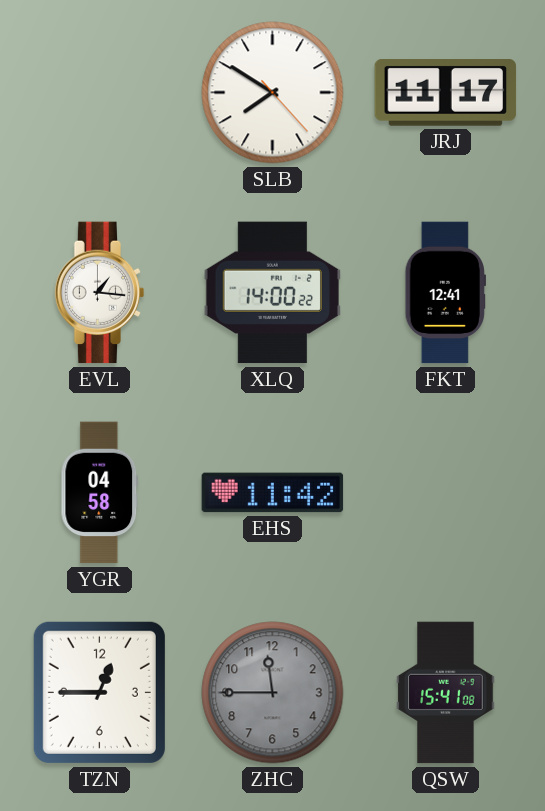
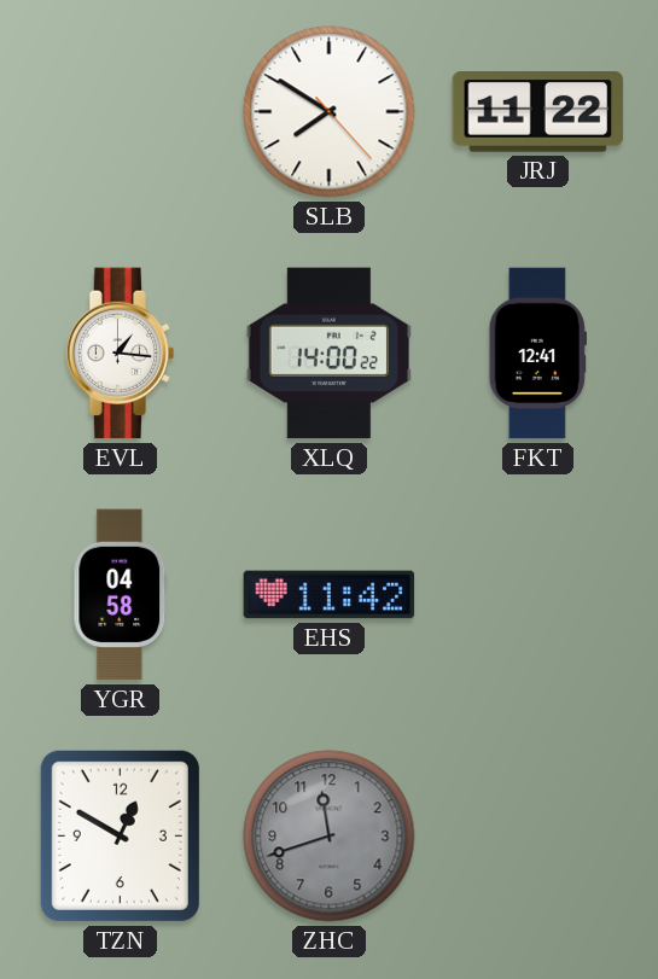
JRJ: 11:17 -> 11:22 (538, 112)
TZN: 12:45 -> 12:50 (120, 835)
ZHC: 11:45 -> 11:42 (330, 837)
QSW: 15:41 -> none (446, 693)
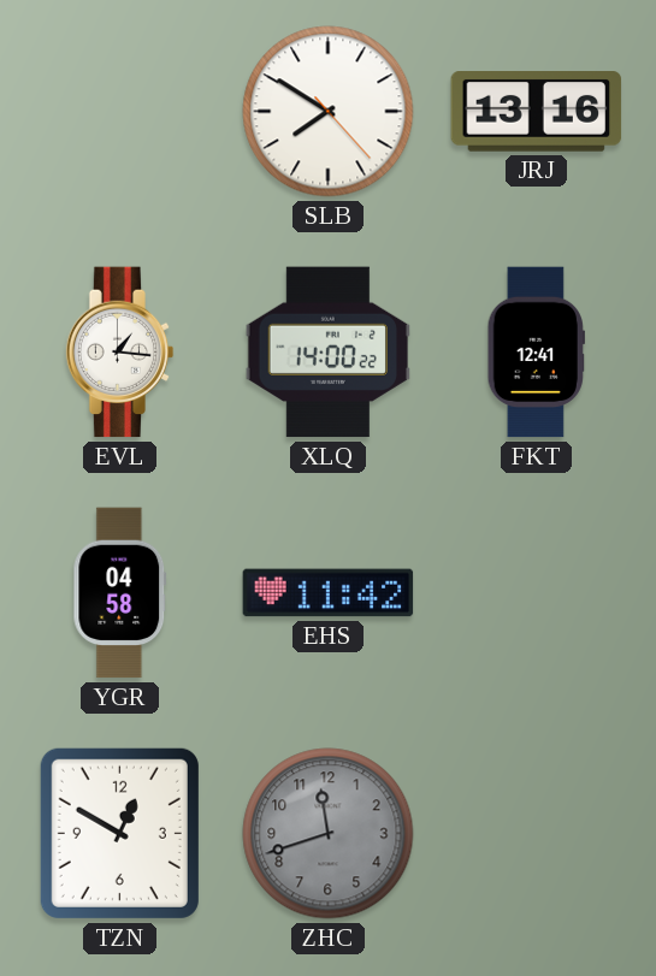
JRJ: 11:22 -> 13:16 (537, 112)
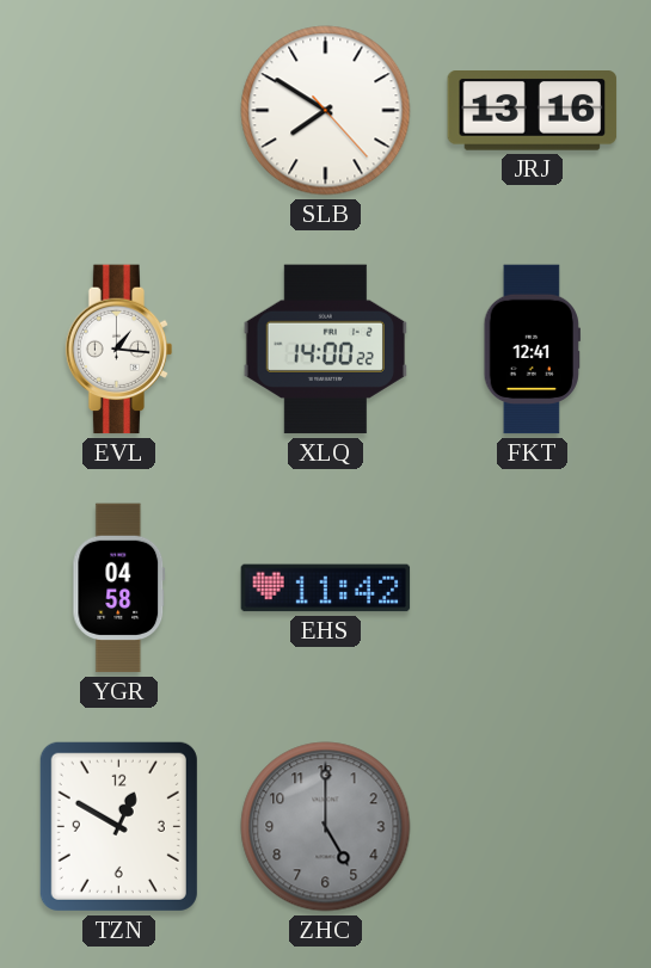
ZHC: 11:42 -> 5:00 (326, 827)
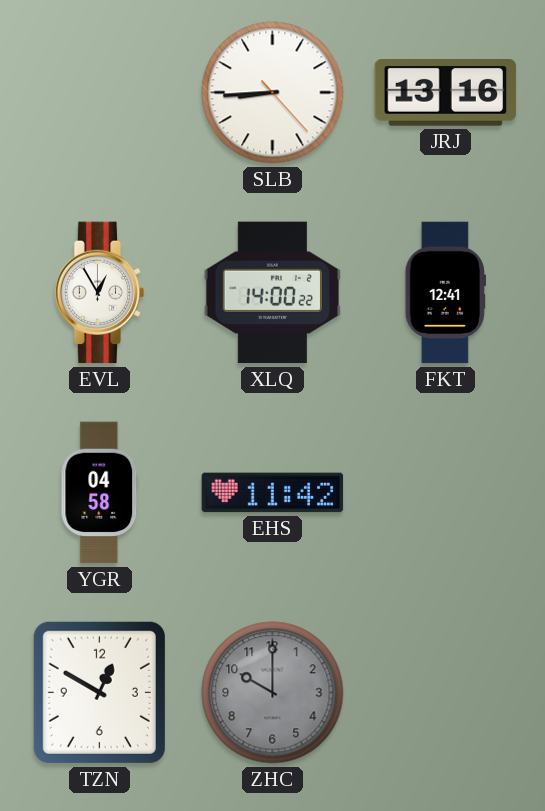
SLB: 7:50 -> 8:44 (273, 93)
EVL: 1:16 -> 12:55 (100, 293)
ZHC: 5:00 -> 10:00 (273, 693)
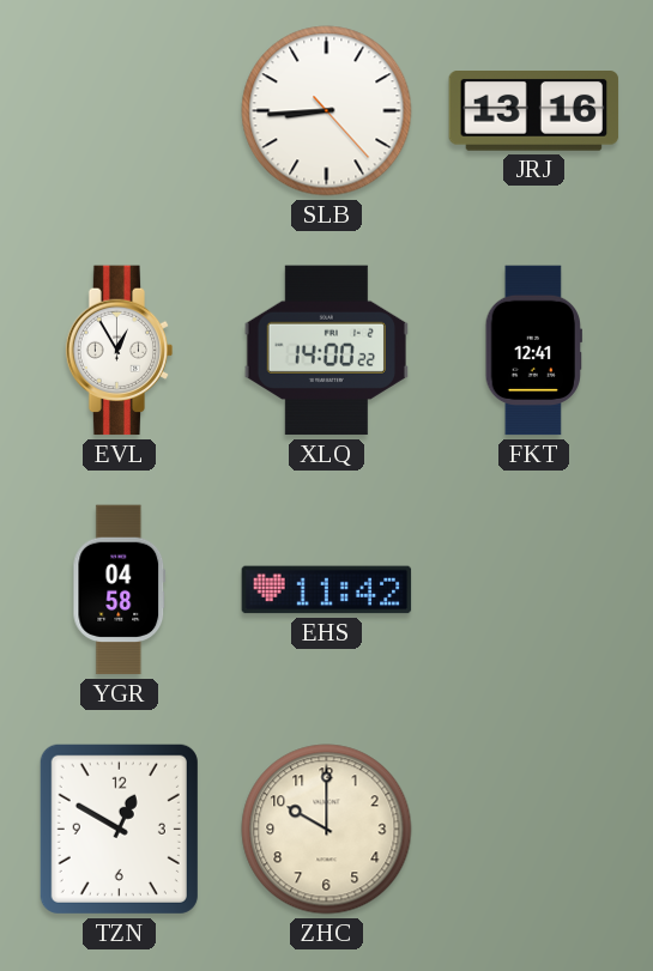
ZHC dial: grey -> cream (327, 830)
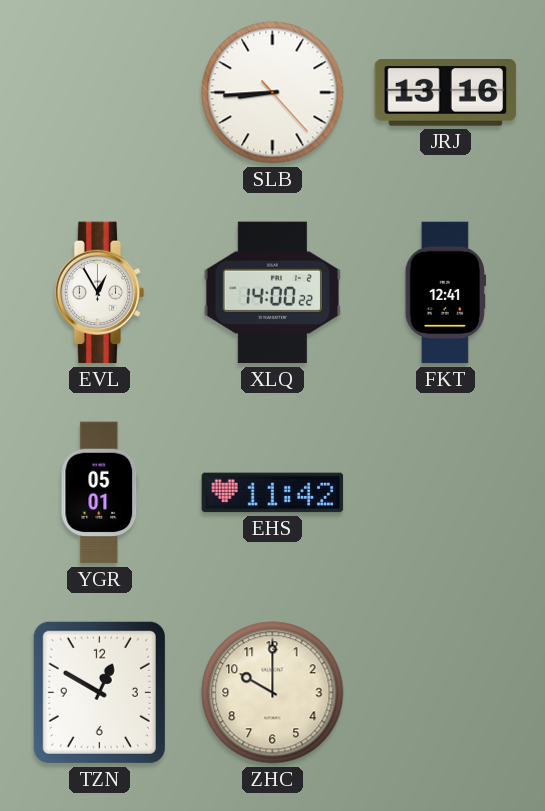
YGR: 04:58 -> 05:01 (100, 493)
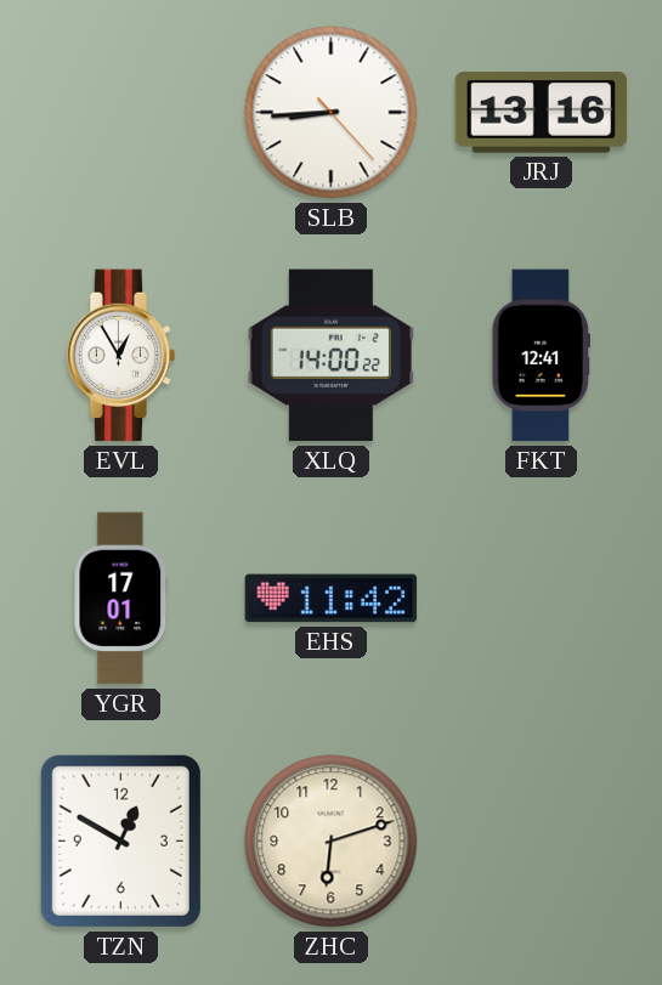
YGR: 05:01 -> 17:01 (121, 599)
ZHC: 10:00 -> 6:12 (332, 842)
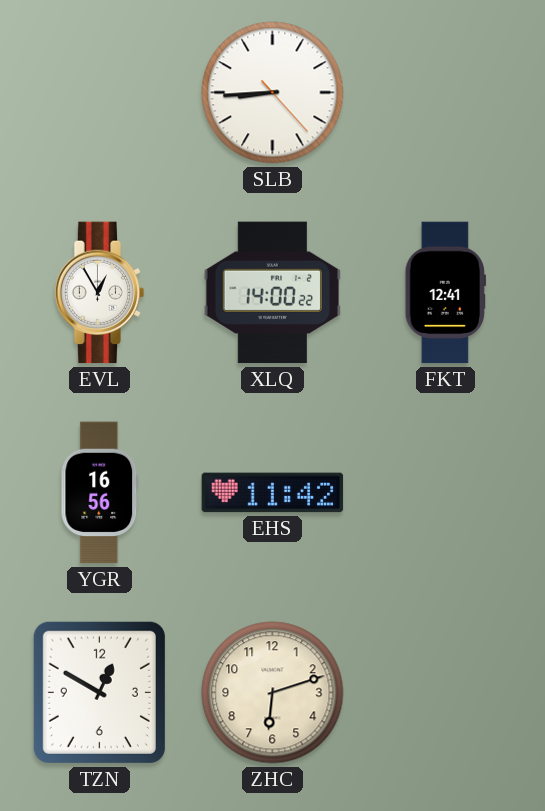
JRJ: 13:16 -> none (542, 113)
YGR: 17:01 -> 16:56 (100, 493)
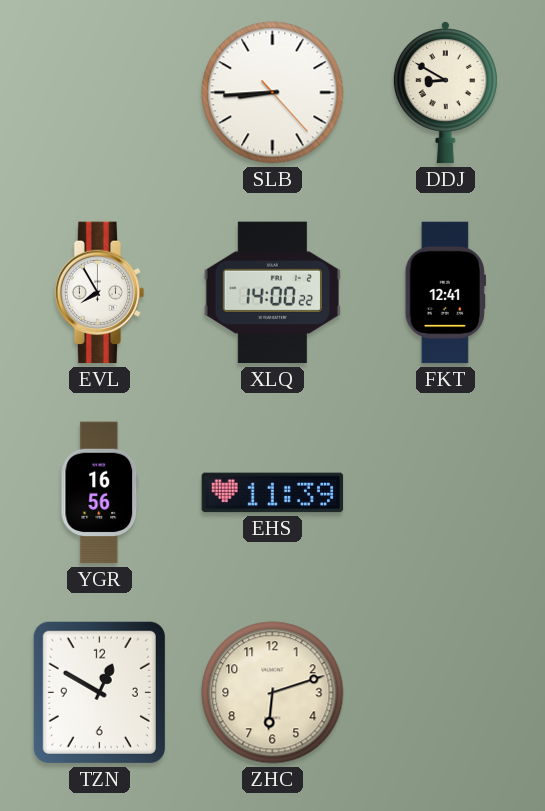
DDJ: none -> 8:50 (445, 92)
EVL: 12:55 -> 7:55 (100, 293)
EHS: 11:42 -> 11:39 (273, 493)
